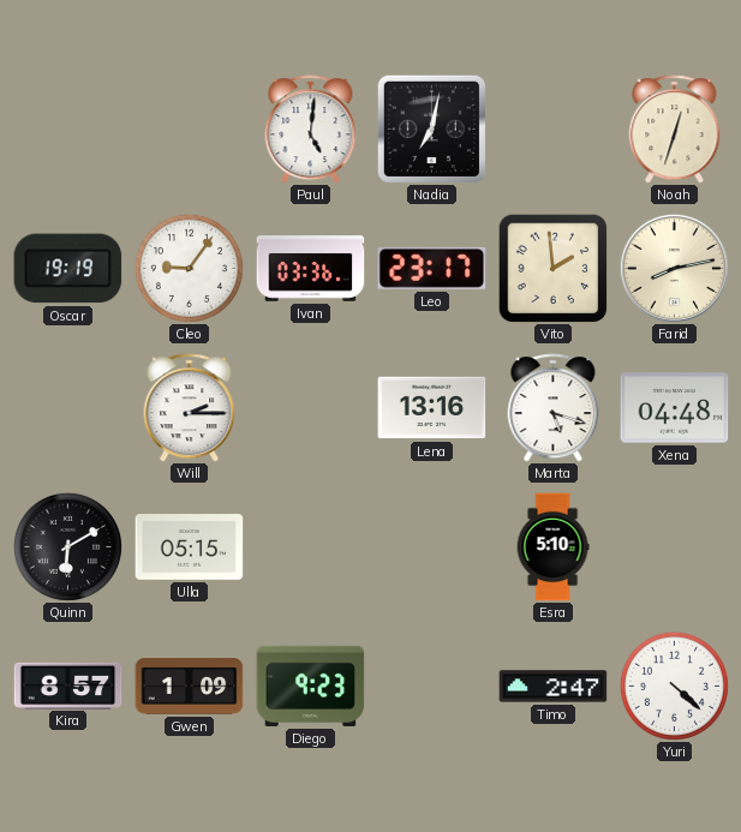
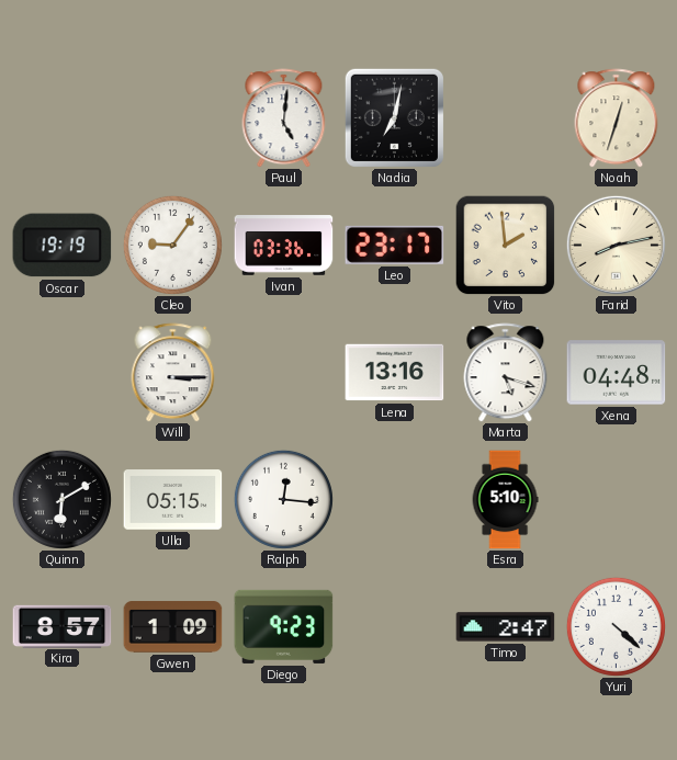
Will: 2:15 -> 3:15 (173, 373)
Ralph: none -> 12:16 (283, 499)
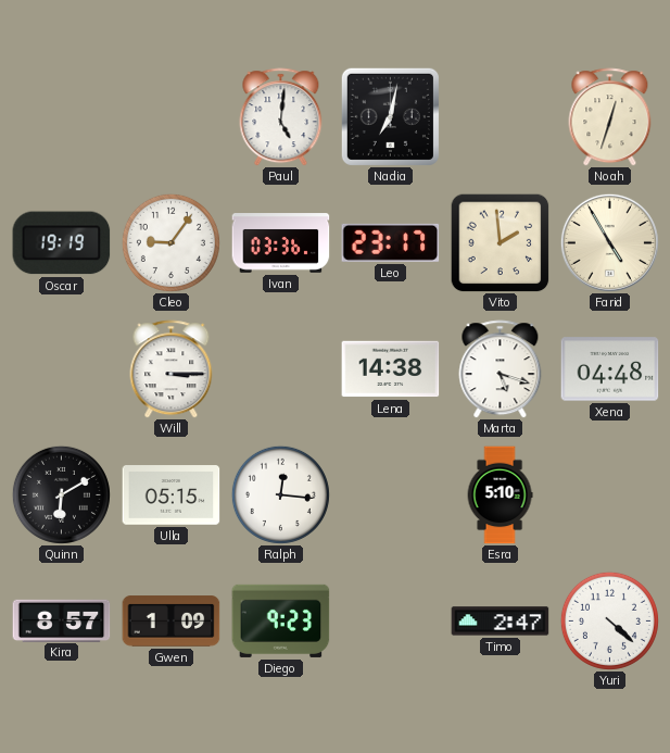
Farid: 8:13 -> 4:55 (609, 242)
Lena: 13:16 -> 14:38 (391, 369)
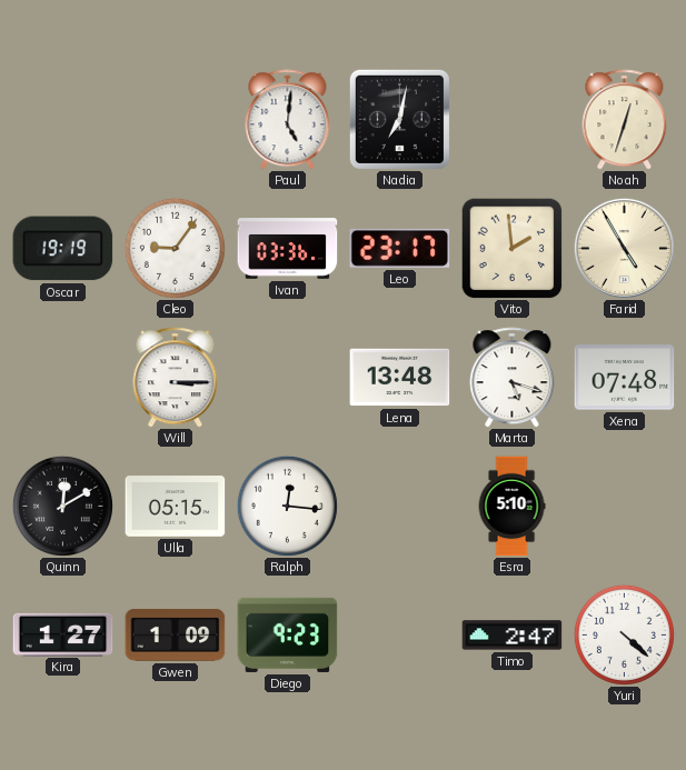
Lena: 14:38 -> 13:48 (400, 378)
Xena: 04:48 -> 07:48 (625, 378)
Quinn: 6:10 -> 12:10 (62, 506)
Kira: 8:57 -> 1:27 (63, 634)
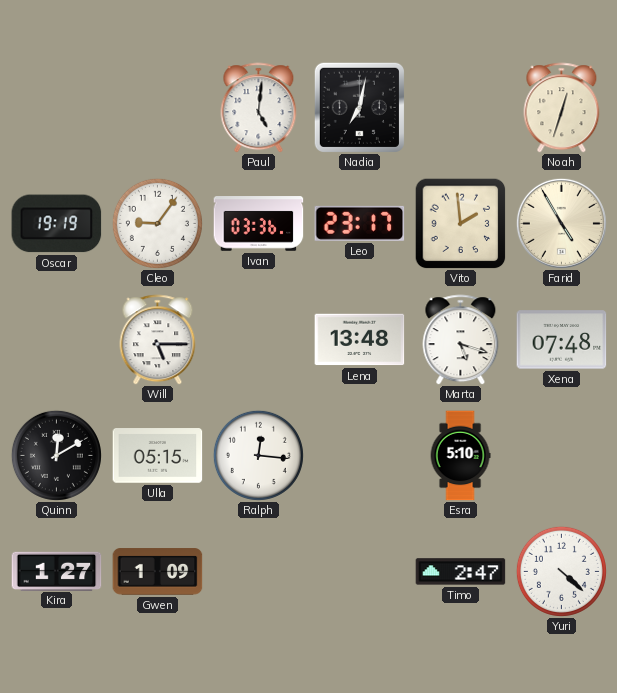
Will: 3:15 -> 5:15 (158, 340)
Diego: 9:23 -> none (288, 634)
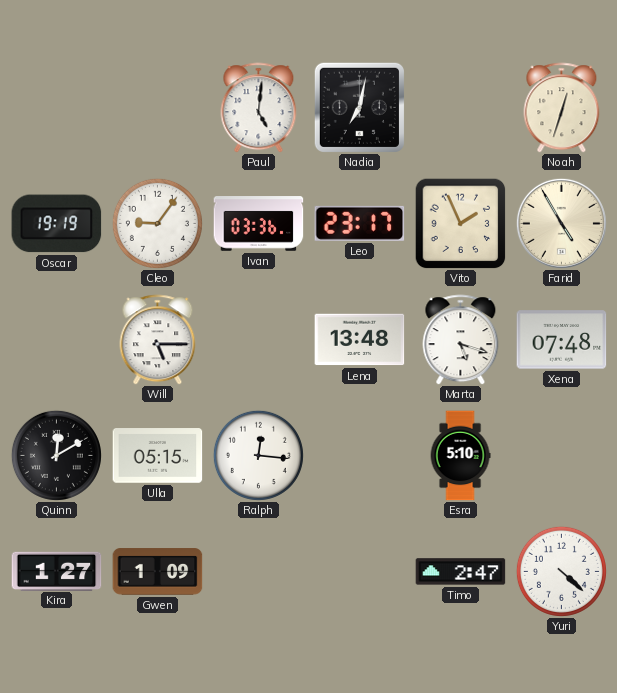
Vito: 1:59 -> 1:56 (460, 223)
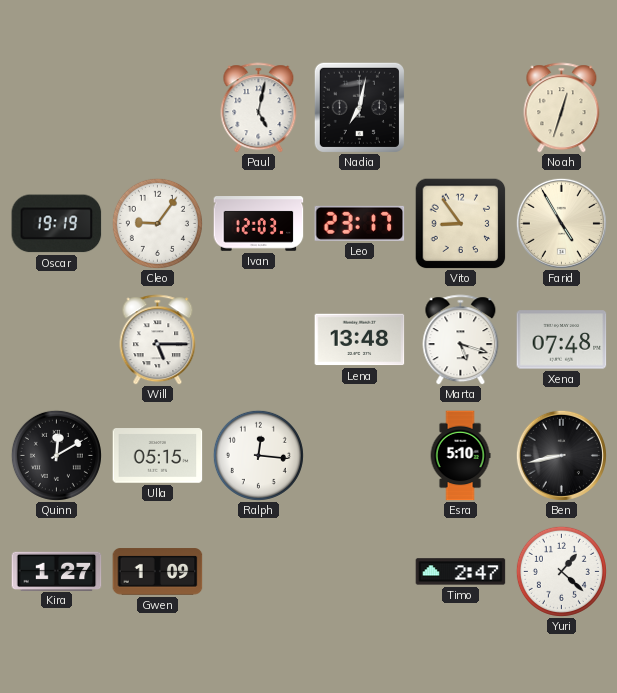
Paul: 5:01 -> 5:02 (259, 108)
Ivan: 03:36 -> 12:03 (259, 224)
Vito: 1:56 -> 8:54 (460, 223)
Ben: none -> 8:43 (561, 455)
Yuri: 4:22 -> 1:22 (561, 571)
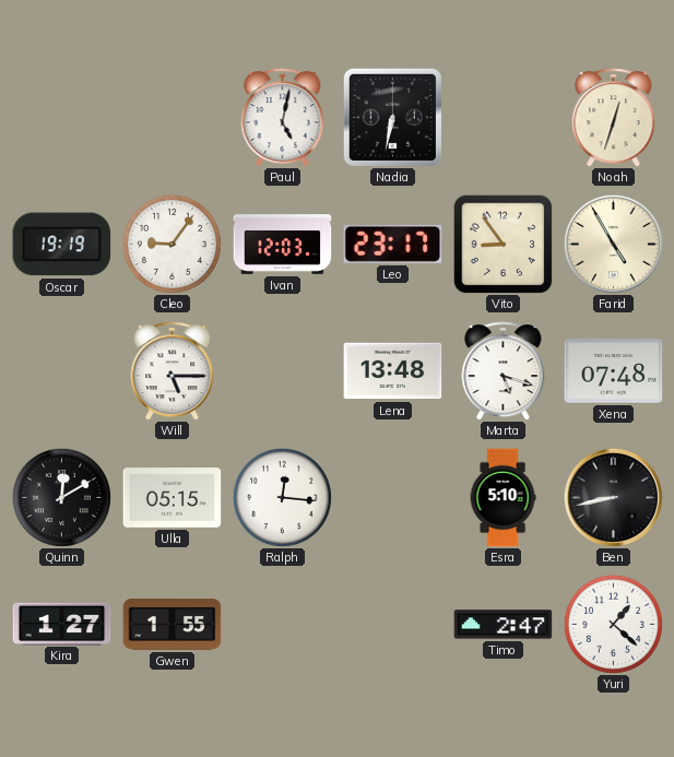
Nadia: 7:02 -> 6:32 (392, 117)
Gwen: 1:09 -> 1:55 (173, 625)
